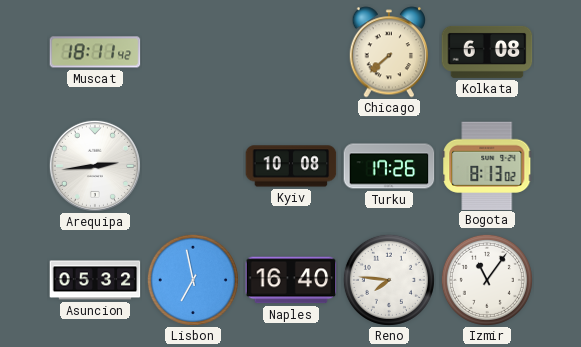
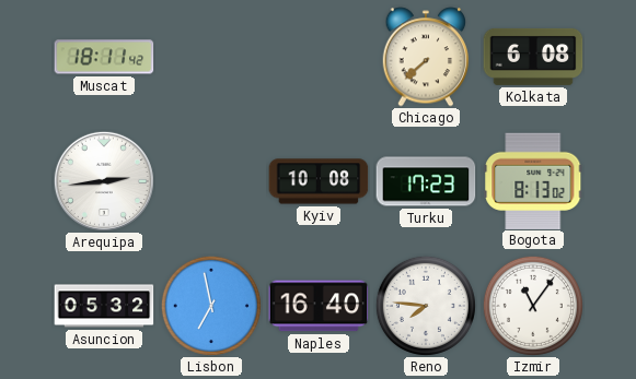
Turku: 17:26 -> 17:23 (426, 181)
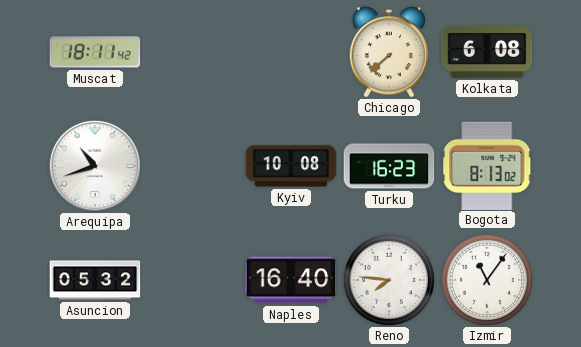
Arequipa: 2:44 -> 10:42 (95, 166)
Turku: 17:23 -> 16:23 (389, 166)
Lisbon: 6:58 -> none (211, 306)
